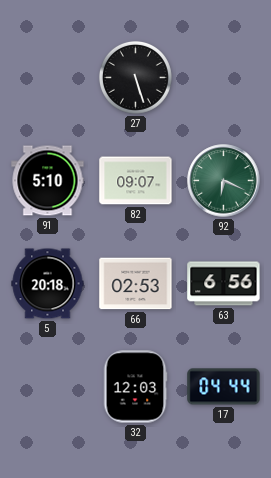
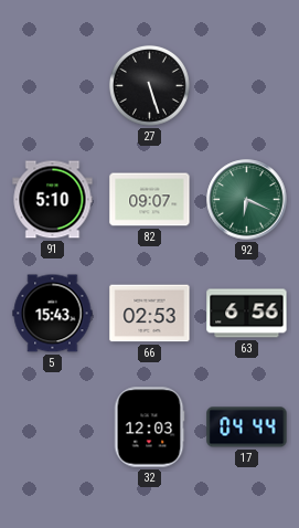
5: 20:18 -> 15:43 (53, 314)
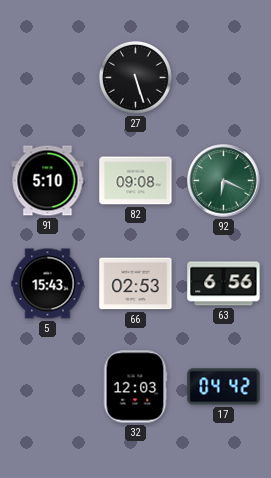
82: 09:07 -> 09:08 (136, 181)
17: 04:44 -> 04:42 (224, 387)
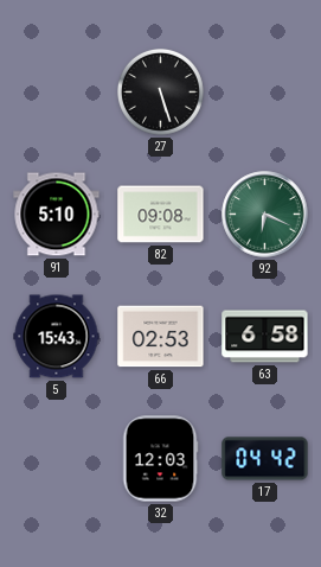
63: 6:56 -> 6:58 (265, 337)
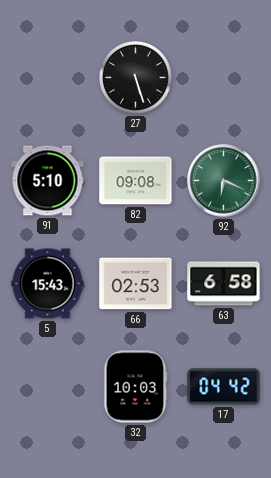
32: 12:03 -> 10:03 (135, 387)
